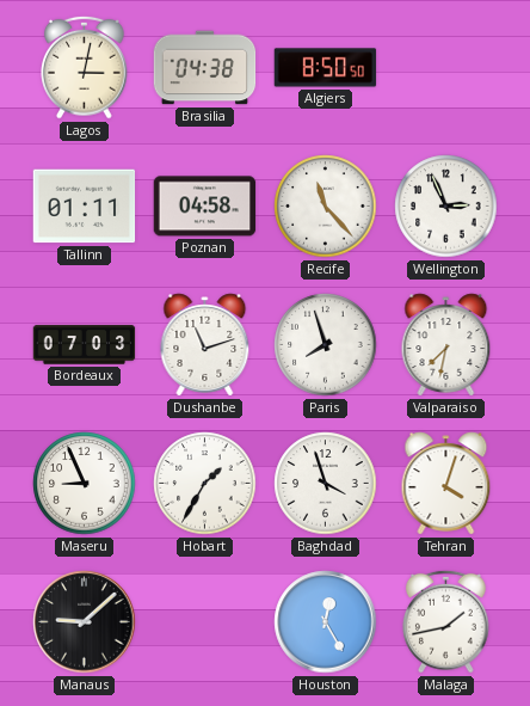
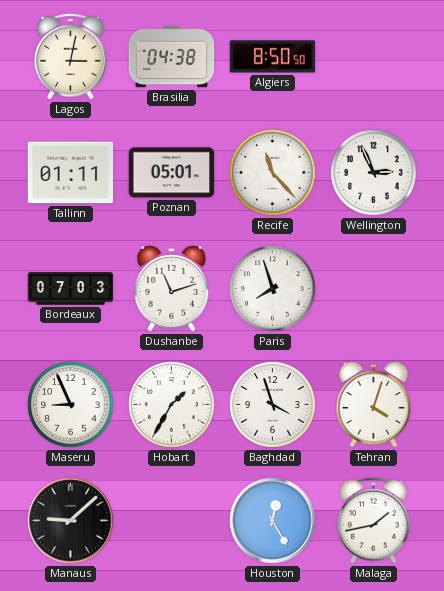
Poznan: 04:58 -> 05:01 (172, 173)
Valparaiso: 7:32 -> none (446, 345)
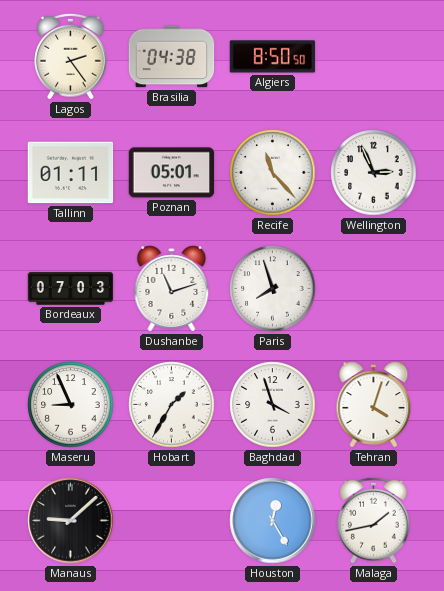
Lagos: 3:02 -> 2:24 (71, 56)
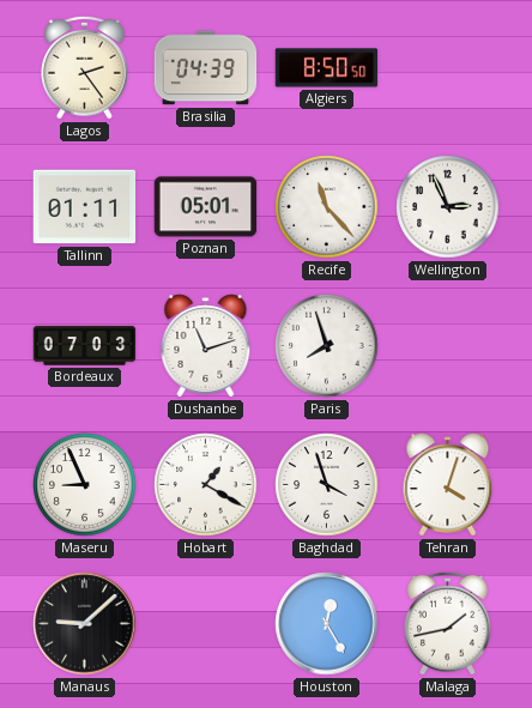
Brasilia: 04:38 -> 04:39 (206, 68)
Hobart: 1:35 -> 1:20 (206, 485)
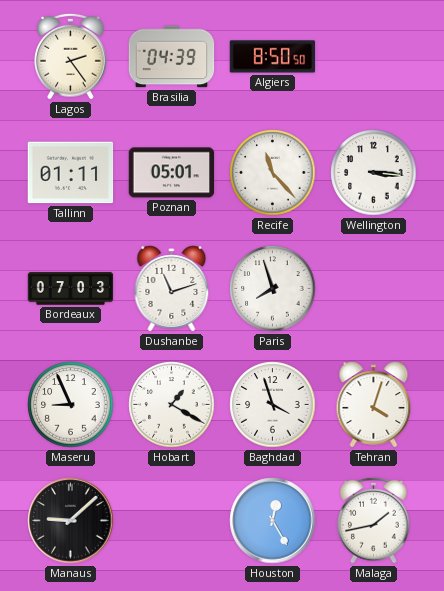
Wellington: 2:56 -> 3:16 (374, 173)
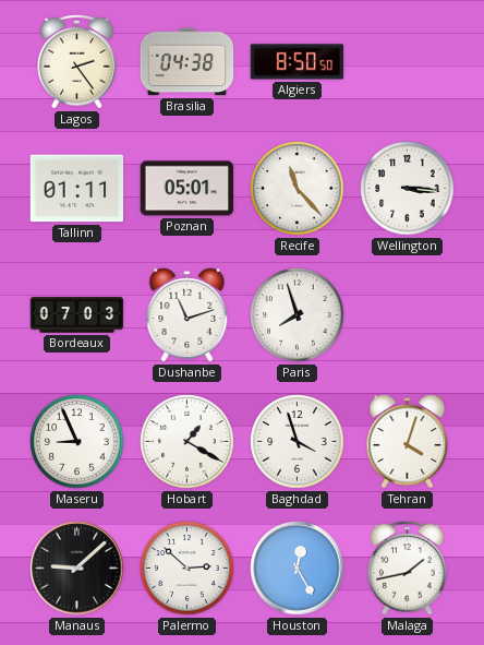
Brasilia: 04:39 -> 04:38 (187, 62)
Palermo: none -> 2:52 (187, 569)
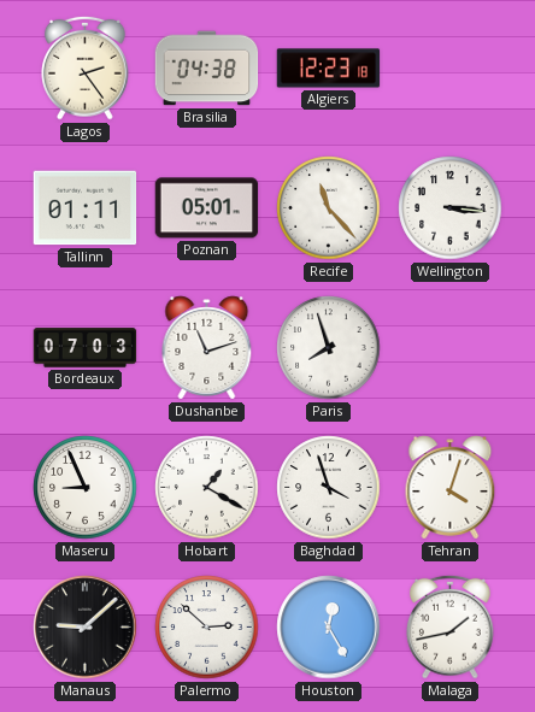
Algiers: 8:50 -> 12:23 (329, 69)
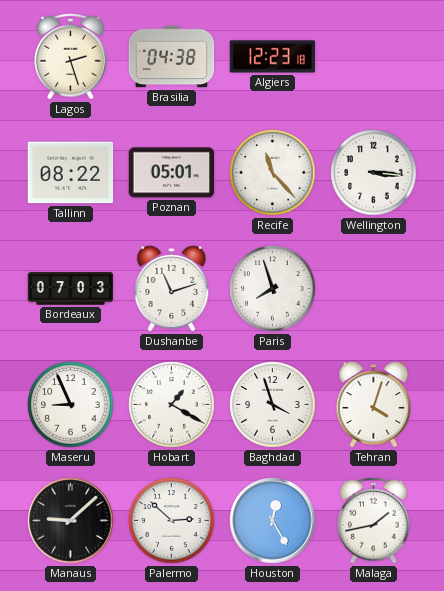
Lagos: 2:24 -> 2:27 (71, 56)
Tallinn: 01:11 -> 08:22 (71, 173)
